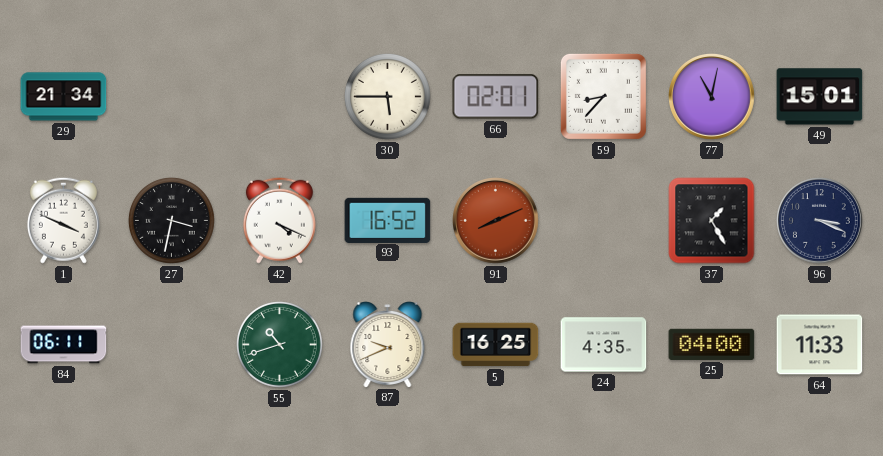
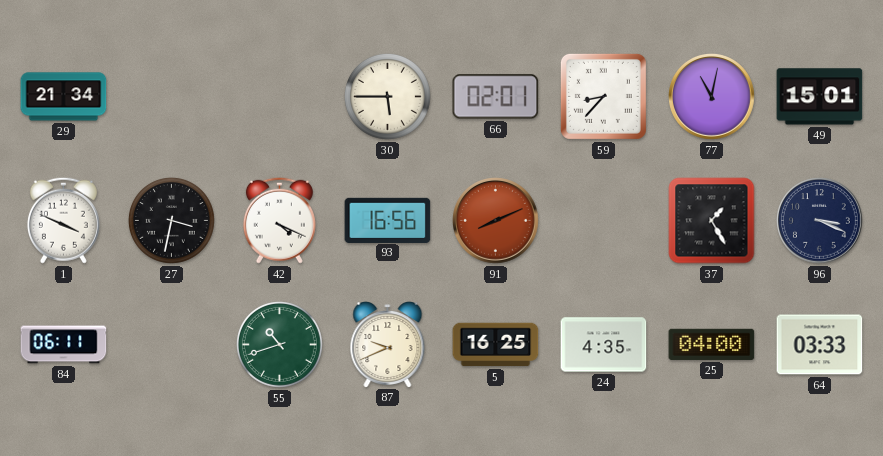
93: 16:52 -> 16:56 (388, 220)
64: 11:33 -> 03:33 (820, 345)
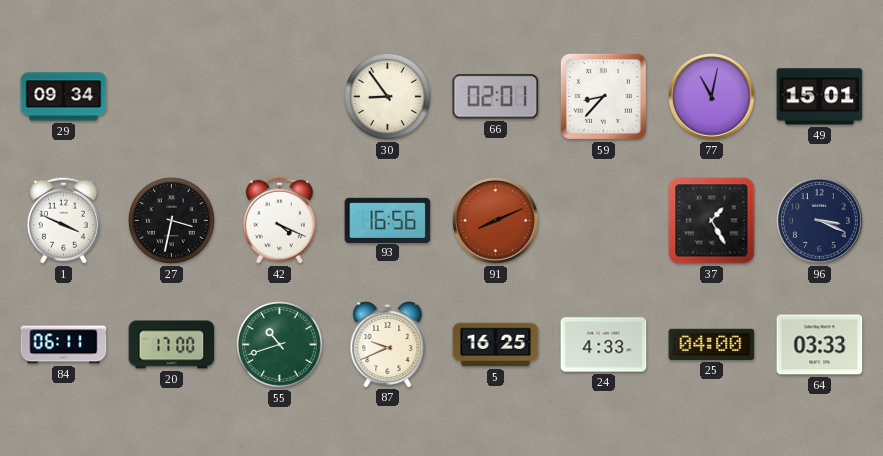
29: 21:34 -> 09:34 (64, 97)
30: 5:45 -> 8:54 (387, 96)
20: none -> 17:00 (172, 345)
24: 4:35 -> 4:33 (604, 345)
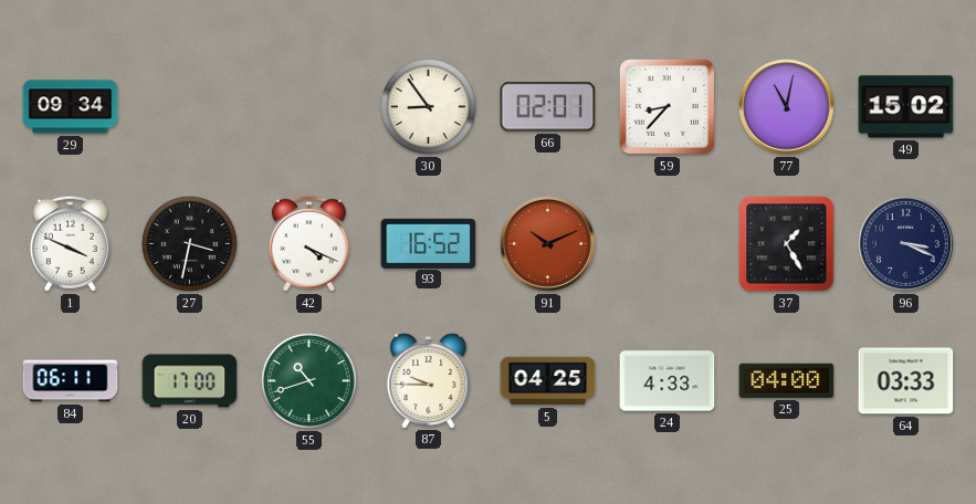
49: 15:01 -> 15:02 (906, 107)
93: 16:56 -> 16:52 (429, 243)
91: 8:11 -> 10:11 (548, 244)
87: 9:41 -> 9:45 (429, 381)
5: 16:25 -> 04:25 (548, 381)
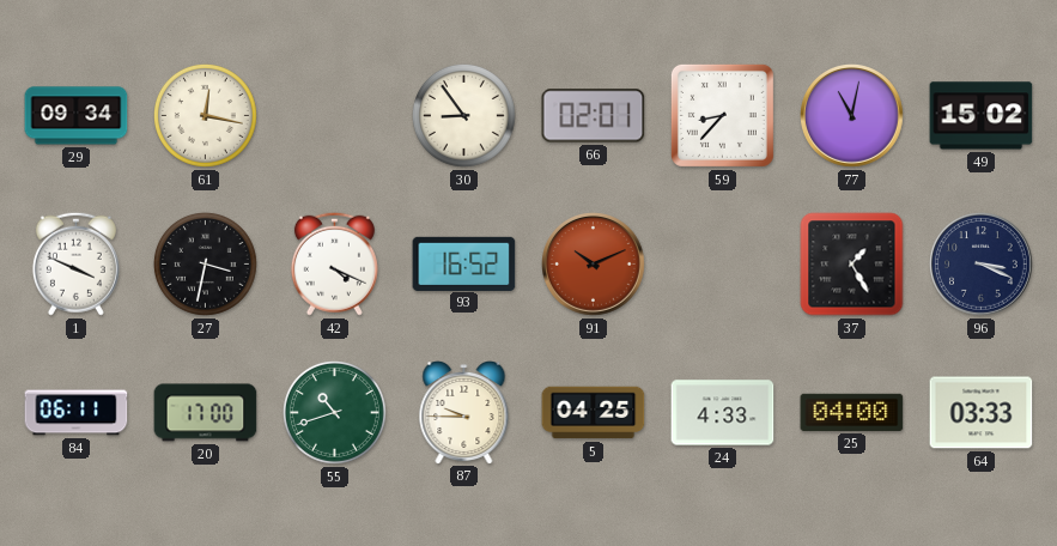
61: none -> 12:17 (205, 115)
